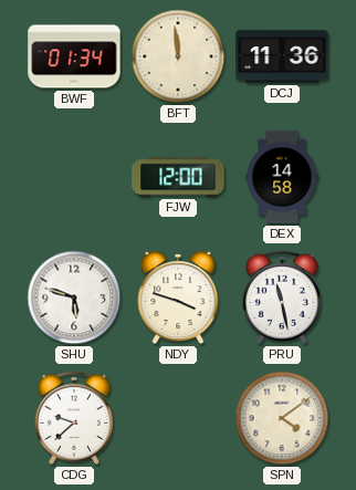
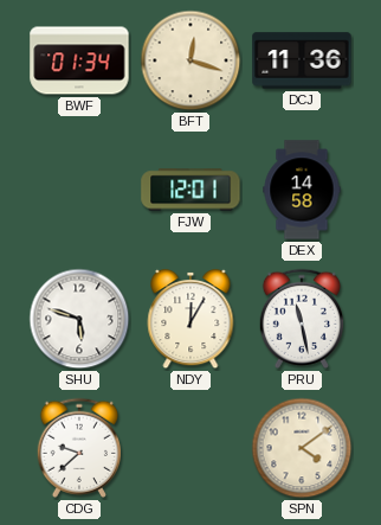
BFT: 11:59 -> 12:18 (190, 60)
FJW: 12:00 -> 12:01 (190, 190)
NDY: 3:48 -> 12:05 (190, 319)
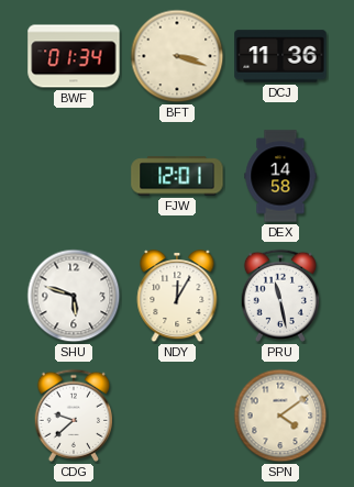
BFT: 12:18 -> 3:18 (177, 56)
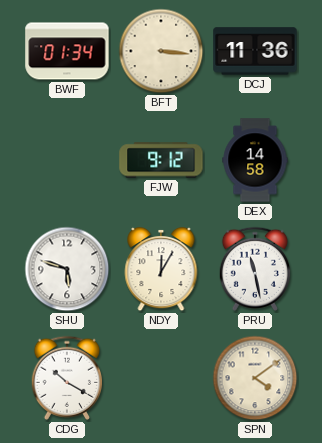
BFT: 3:18 -> 3:16 (161, 51)
FJW: 12:01 -> 9:12 (161, 160)
CDG: 9:38 -> 10:20 (66, 378)
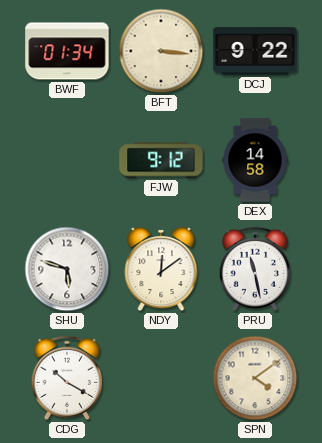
DCJ: 11:36 -> 9:22 (255, 51)
NDY: 12:05 -> 12:09 (161, 269)
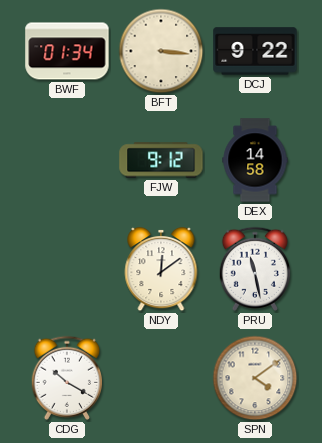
SHU: 5:48 -> none (67, 269)
